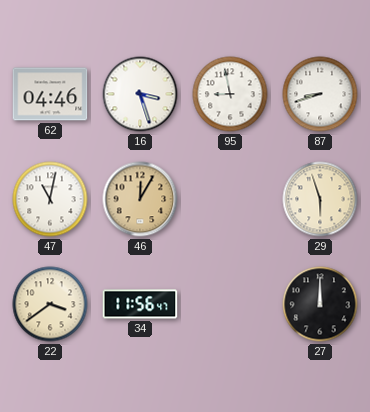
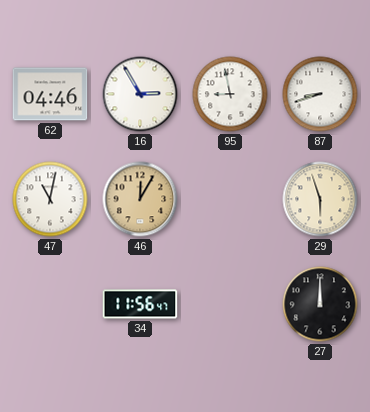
16: 3:27 -> 2:55 (140, 94)
22: 3:39 -> none (50, 304)
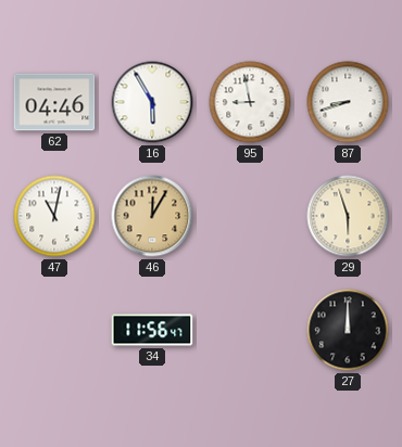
16: 2:55 -> 5:55 (152, 102)
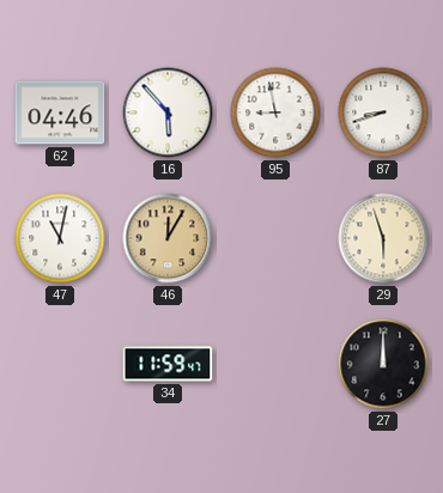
16: 5:55 -> 5:53 (168, 112)
34: 11:56 -> 11:59 (168, 364)
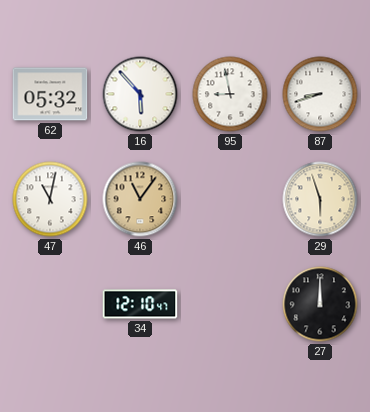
62: 04:46 -> 05:32 (50, 94)
46: 12:05 -> 11:06 (140, 199)
34: 11:59 -> 12:10 (140, 304)
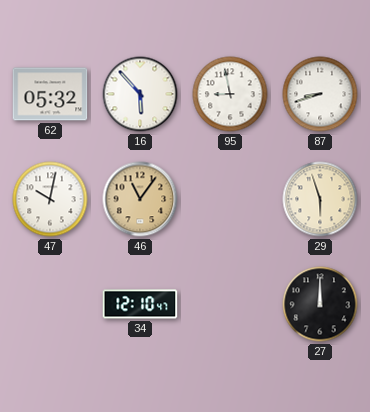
47: 11:02 -> 10:02 (50, 199)
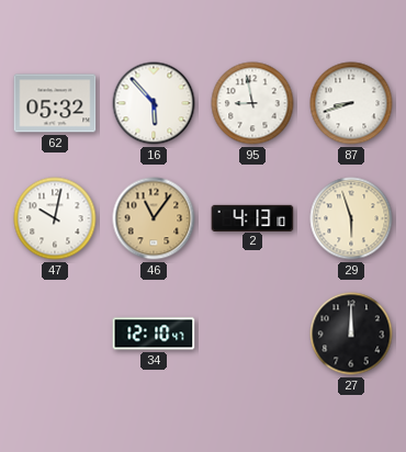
2: none -> 4:13 (252, 217)
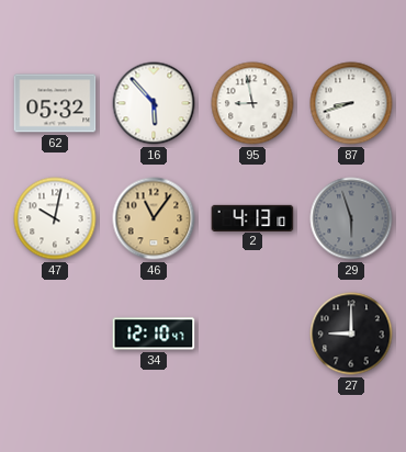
29 dial: cream -> grey (351, 218)
27: 12:00 -> 9:00 (351, 334)
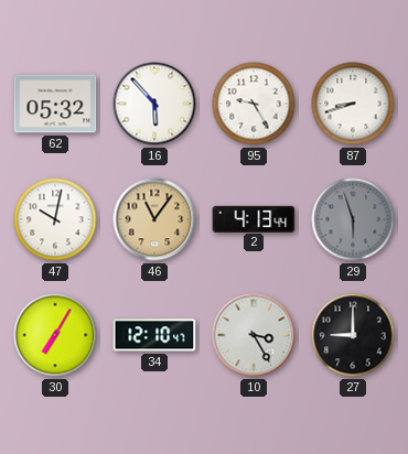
95: 8:58 -> 9:25 (254, 104)
2: 4:13:10 -> 4:13:44 (254, 218)
30: none -> 7:05 (55, 335)
10: none -> 3:25 (254, 335)
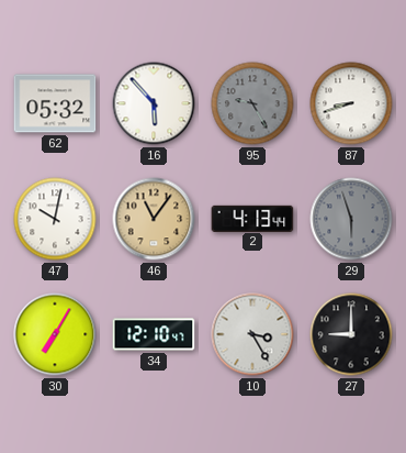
95 dial: white -> grey (252, 103)
